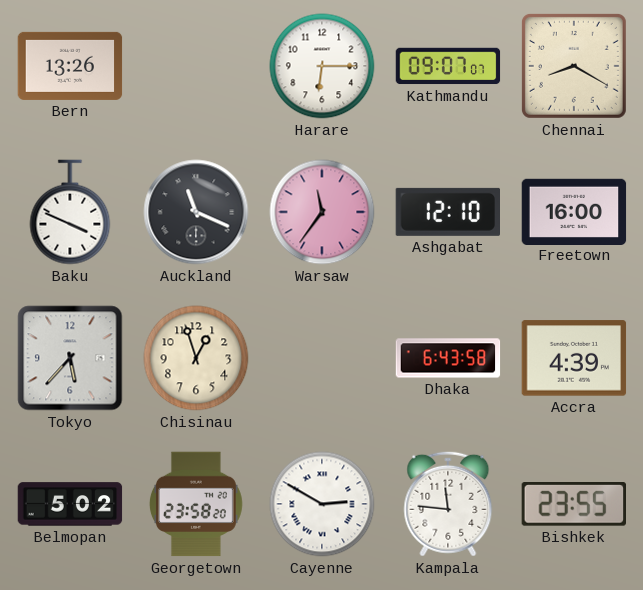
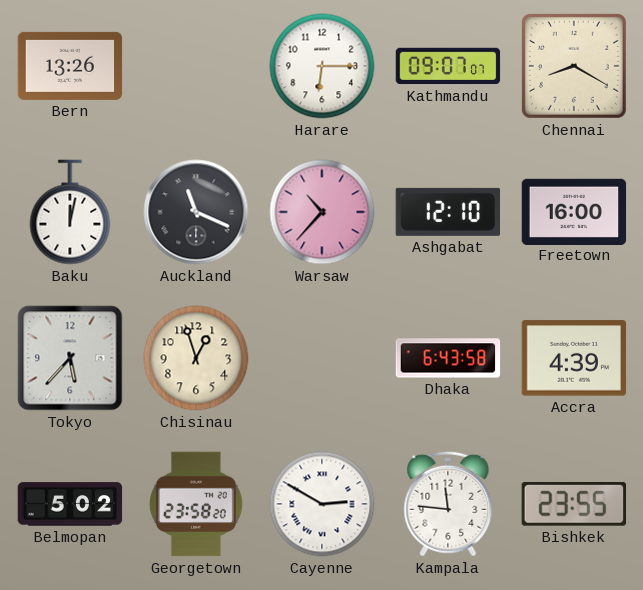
Baku: 3:49 -> 12:02 (70, 212)
Warsaw: 11:36 -> 10:37 (322, 212)
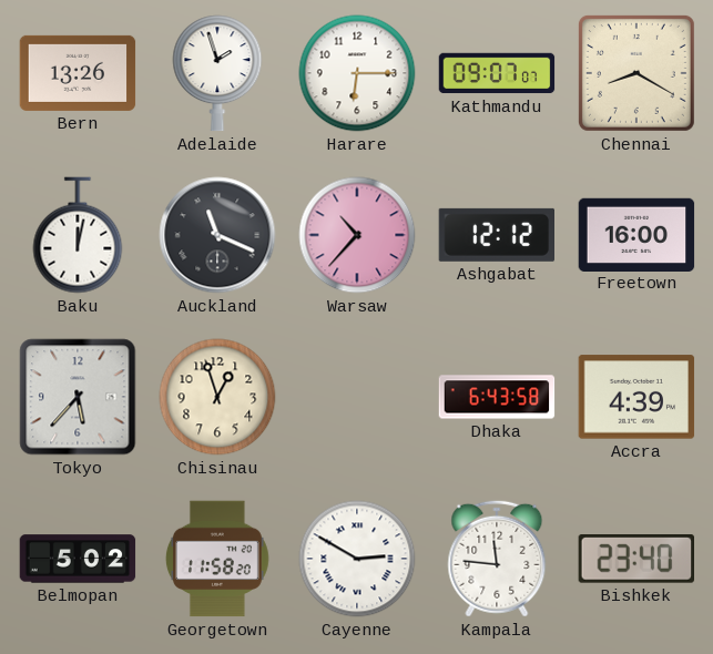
Adelaide: none -> 1:57 (217, 73)
Ashgabat: 12:10 -> 12:12 (496, 235)
Georgetown: 23:58 -> 11:58 (217, 559)
Bishkek: 23:55 -> 23:40 (635, 560)
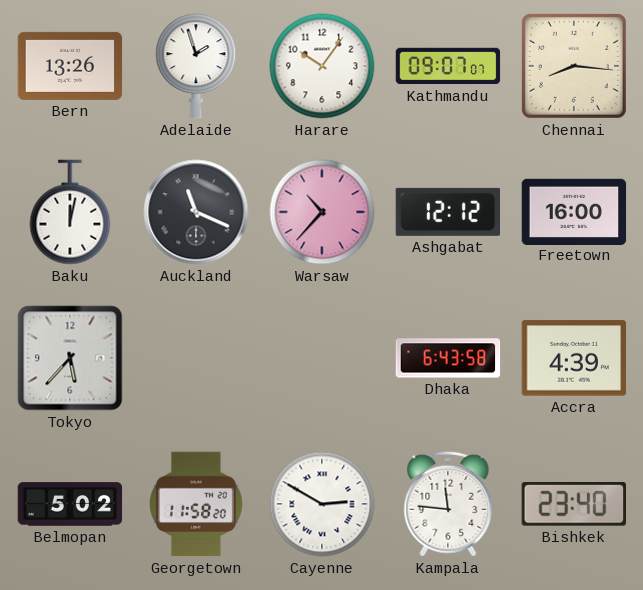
Harare: 6:15 -> 10:06 (322, 66)
Chennai: 8:20 -> 8:16 (574, 66)
Chisinau: 12:57 -> none (217, 397)
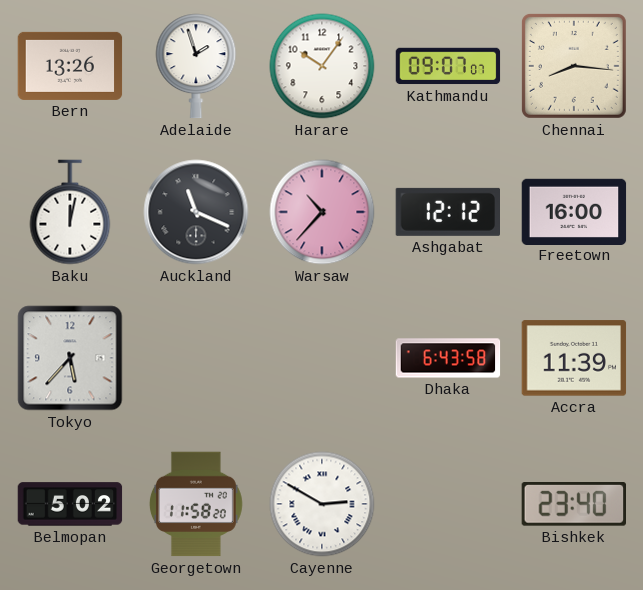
Accra: 4:39 -> 11:39 (574, 358)
Kampala: 11:46 -> none (448, 504)
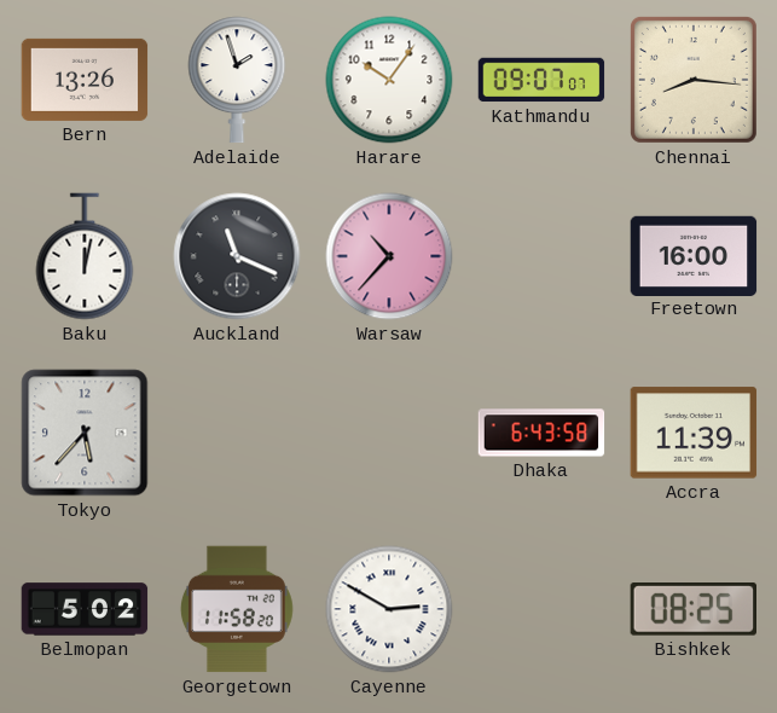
Ashgabat: 12:12 -> none (447, 212)
Bishkek: 23:40 -> 08:25 (692, 610)
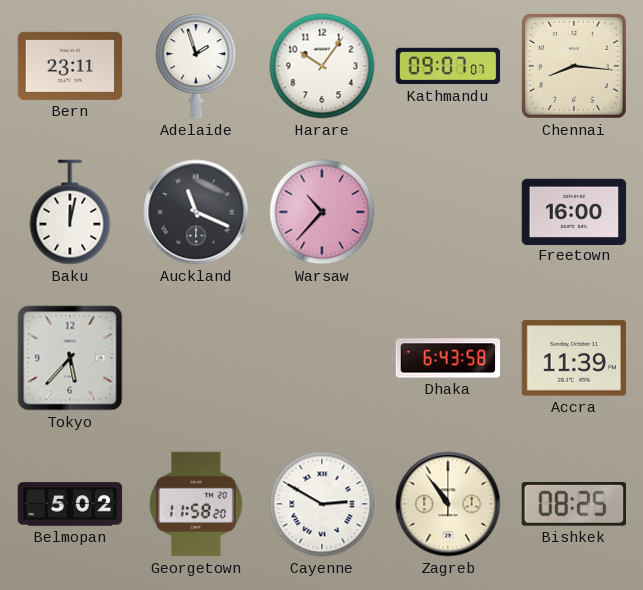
Bern: 13:26 -> 23:11 (70, 66)
Zagreb: none -> 10:54 (448, 504)
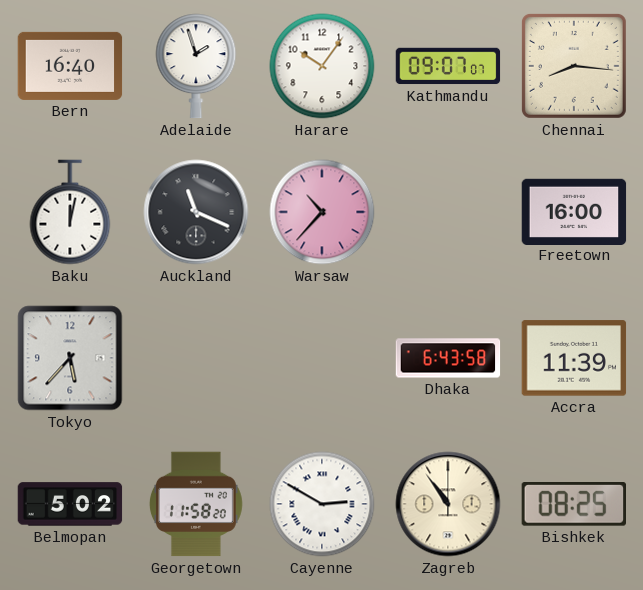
Bern: 23:11 -> 16:40 (70, 66)
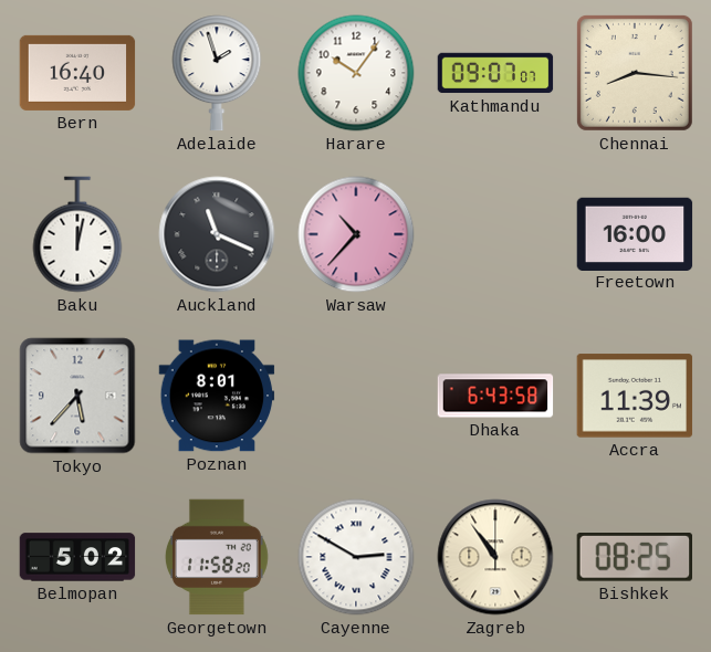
Poznan: none -> 8:01 (217, 396)
